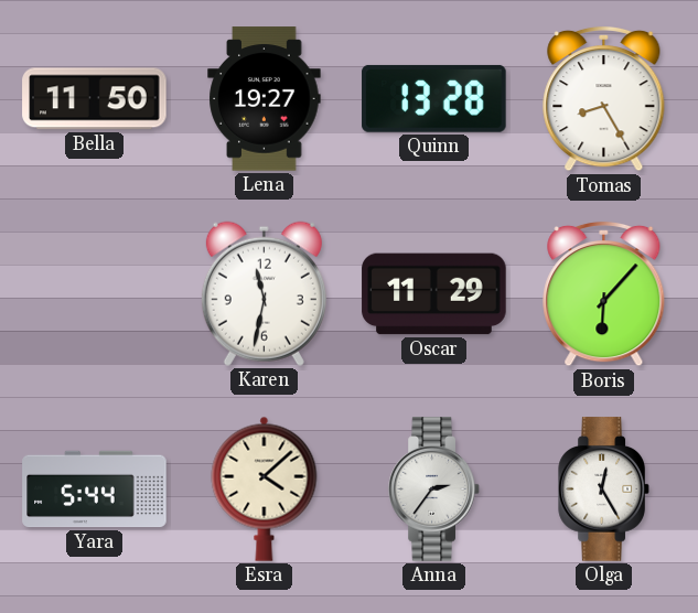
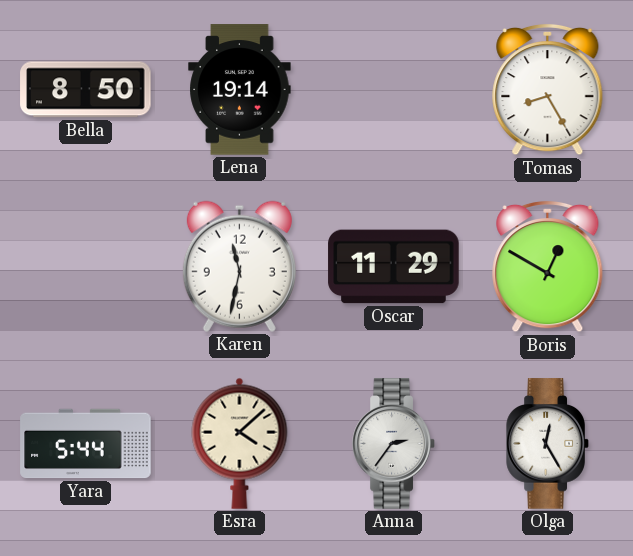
Bella: 11:50 -> 8:50 (86, 90)
Lena: 19:27 -> 19:14 (240, 90)
Quinn: 13:28 -> none (434, 98)
Boris: 6:07 -> 12:50 (548, 267)
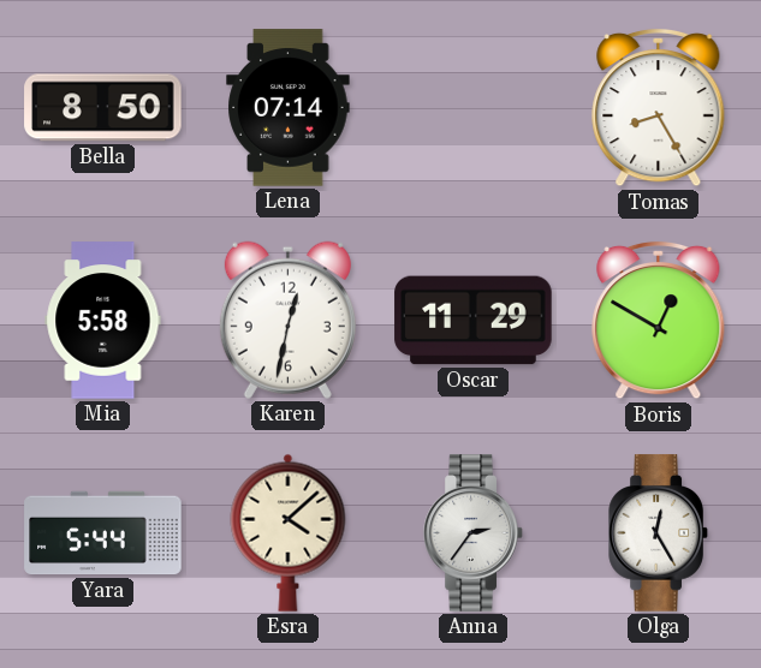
Lena: 19:14 -> 07:14 (289, 108)
Mia: none -> 5:58 (103, 321)
Karen: 11:32 -> 12:32 (287, 320)
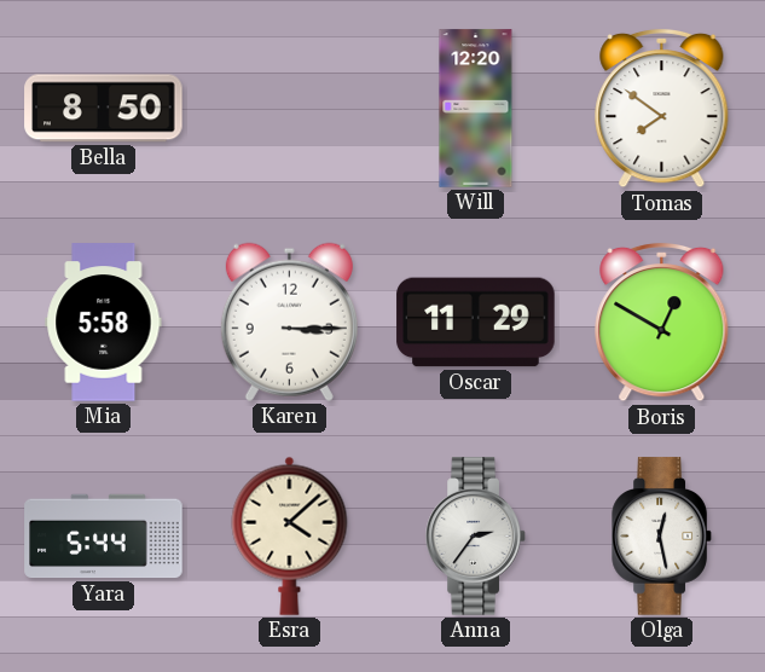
Lena: 07:14 -> none (289, 108)
Will: none -> 12:20 (476, 109)
Tomas: 8:25 -> 7:51 (662, 109)
Karen: 12:32 -> 3:15 (289, 321)
Olga: 12:25 -> 12:28 (662, 537)
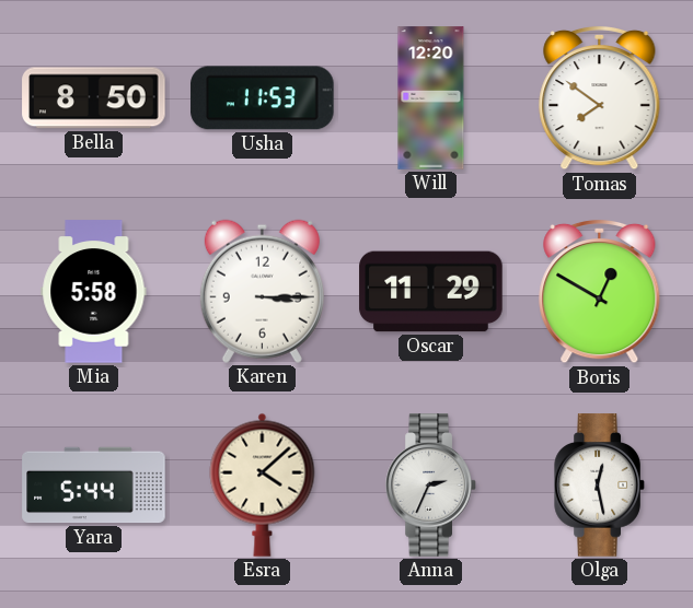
Usha: none -> 11:53 (263, 98)
Anna: 2:36 -> 2:34 (431, 486)
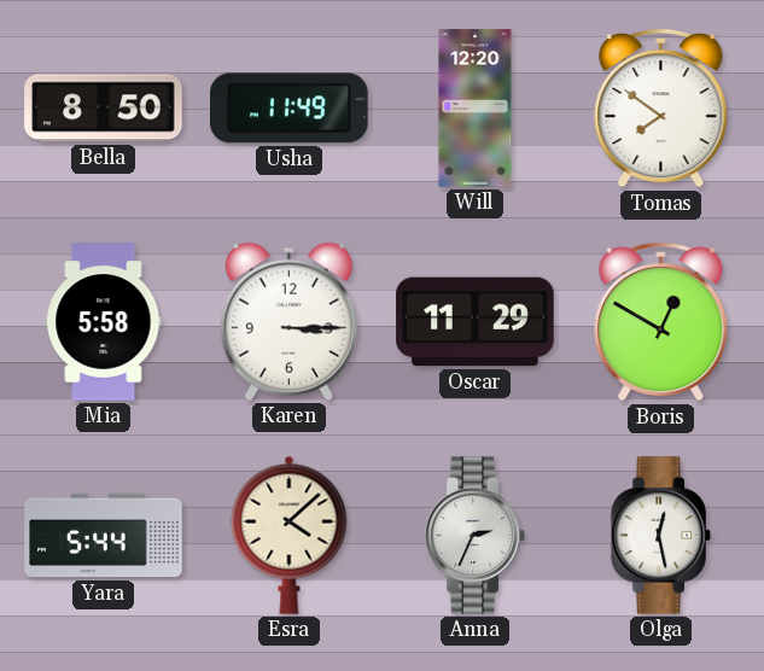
Usha: 11:53 -> 11:49 (290, 109)
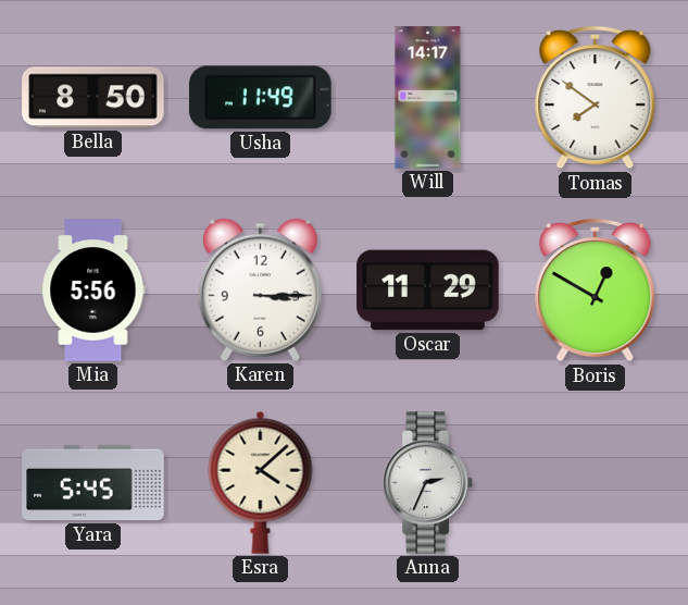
Will: 12:20 -> 14:17 (428, 98)
Mia: 5:58 -> 5:56 (93, 291)
Yara: 5:44 -> 5:45 (93, 483)
Olga: 12:28 -> none (661, 536)
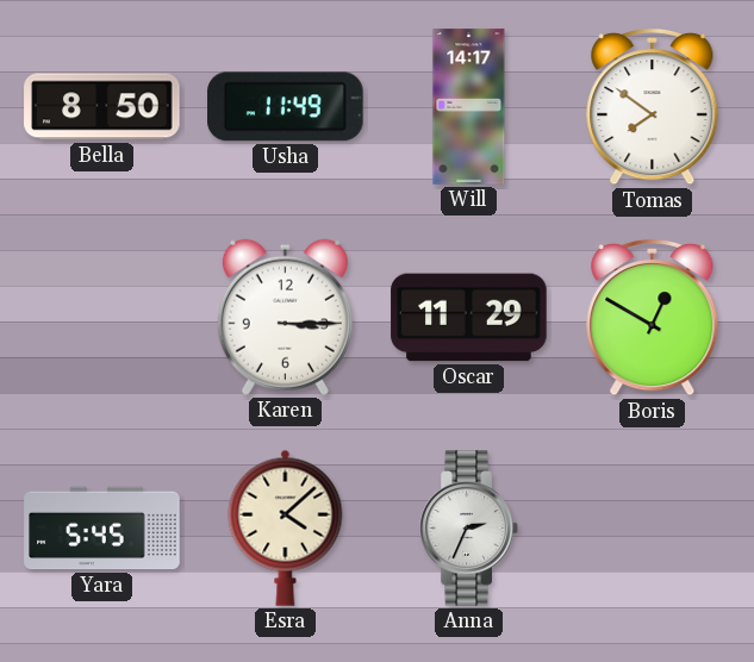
Mia: 5:56 -> none (93, 291)
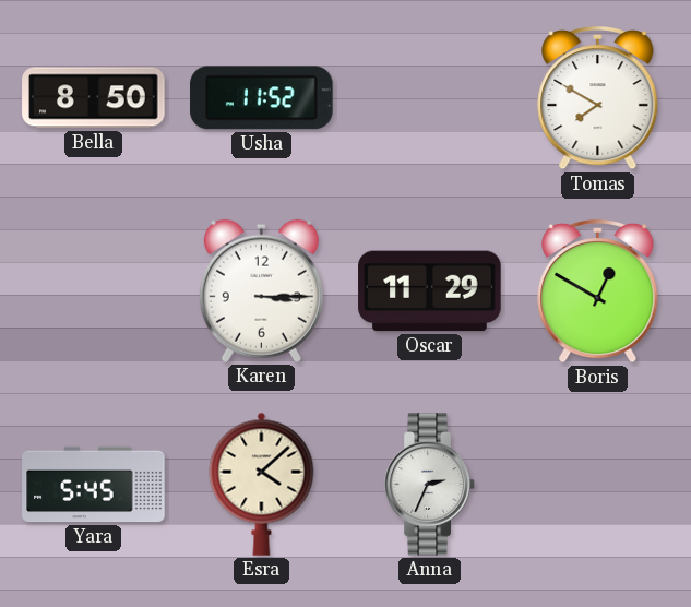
Usha: 11:49 -> 11:52 (262, 98)
Will: 14:17 -> none (469, 107)
Tomas: 7:51 -> 7:50 (598, 98)
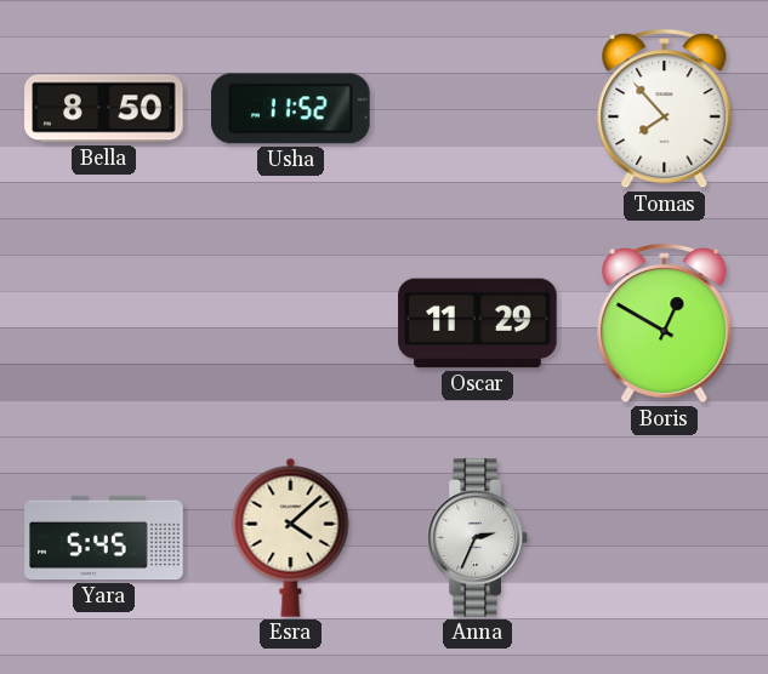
Tomas: 7:50 -> 7:53 (665, 109)
Karen: 3:15 -> none (261, 290)
